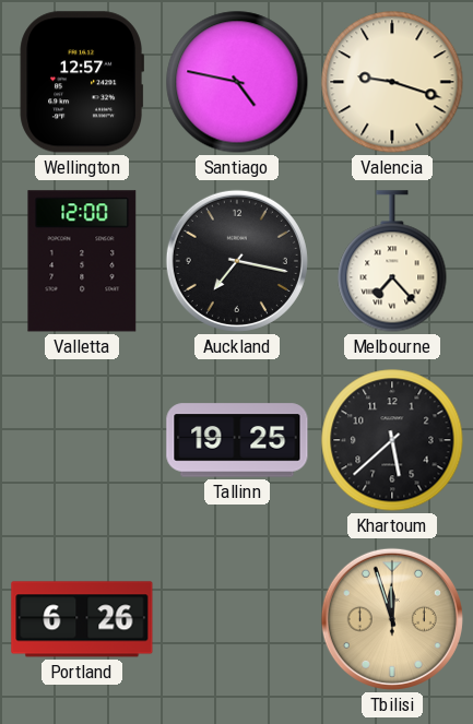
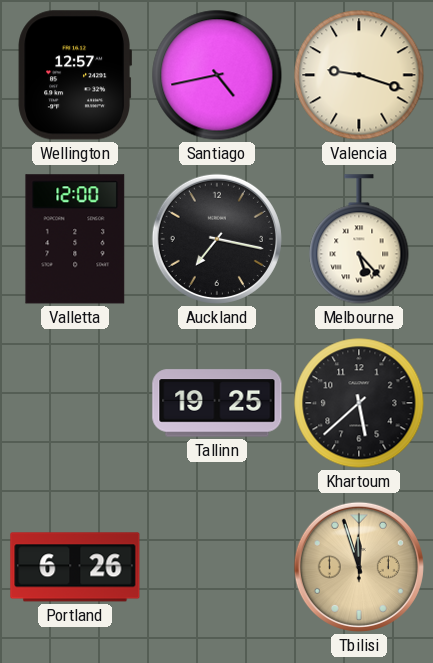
Santiago: 4:47 -> 4:43 (217, 75)
Melbourne: 7:23 -> 5:23 (359, 239)
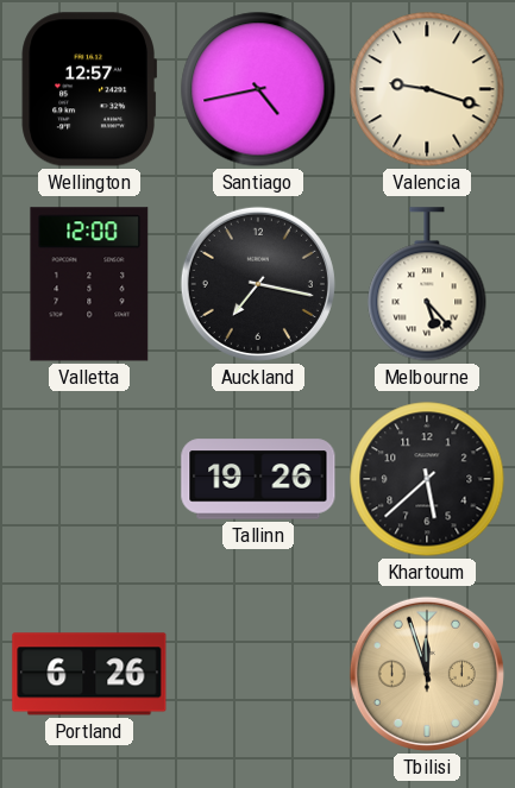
Tallinn: 19:25 -> 19:26 (258, 479)
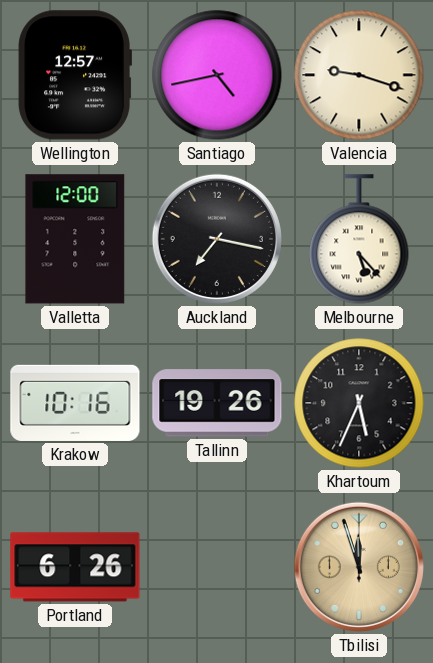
Krakow: none -> 10:16 (75, 403)
Khartoum: 5:38 -> 5:34 (359, 403)
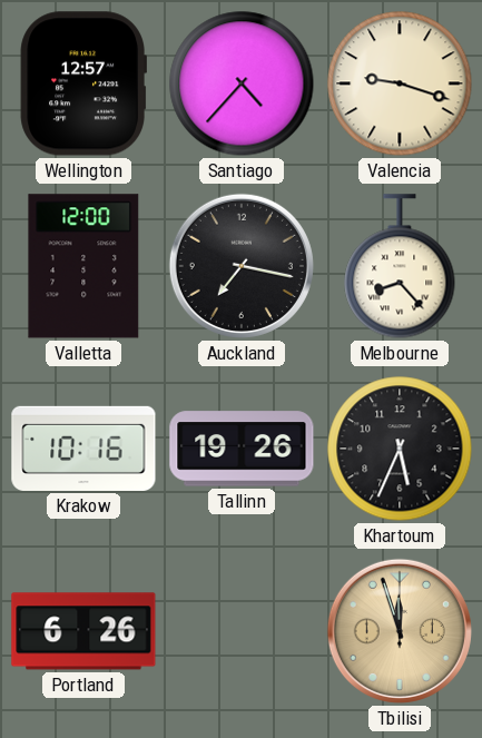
Santiago: 4:43 -> 4:37 (242, 83)
Melbourne: 5:23 -> 8:23 (400, 266)
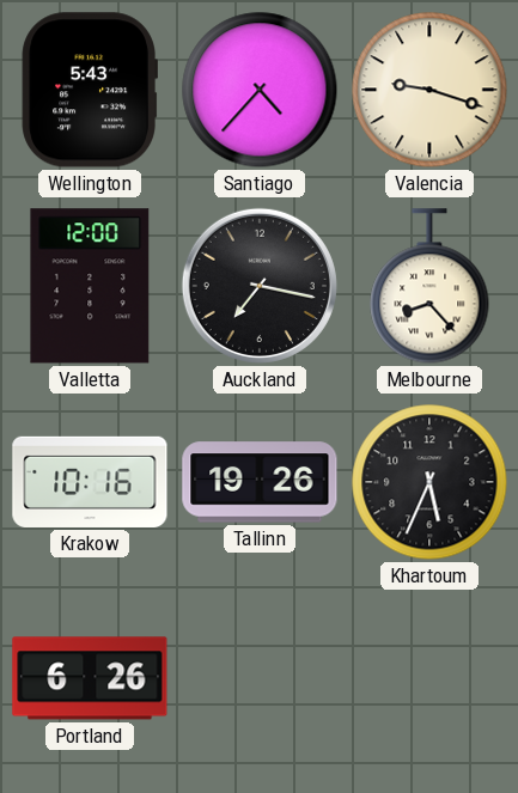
Wellington: 12:57 -> 5:43 (89, 90)
Tbilisi: 11:57 -> none (400, 631)
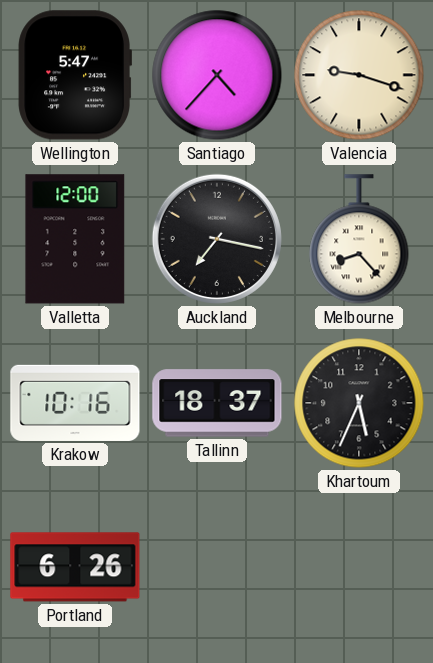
Wellington: 5:43 -> 5:47 (74, 75)
Tallinn: 19:26 -> 18:37 (217, 403)
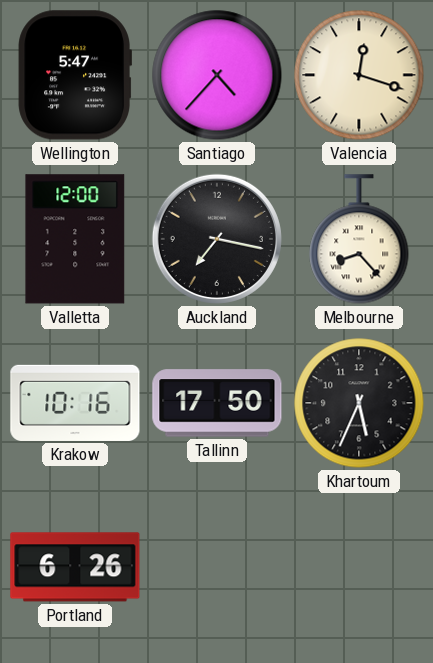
Valencia: 9:18 -> 12:18 (359, 75)
Tallinn: 18:37 -> 17:50 (217, 403)
